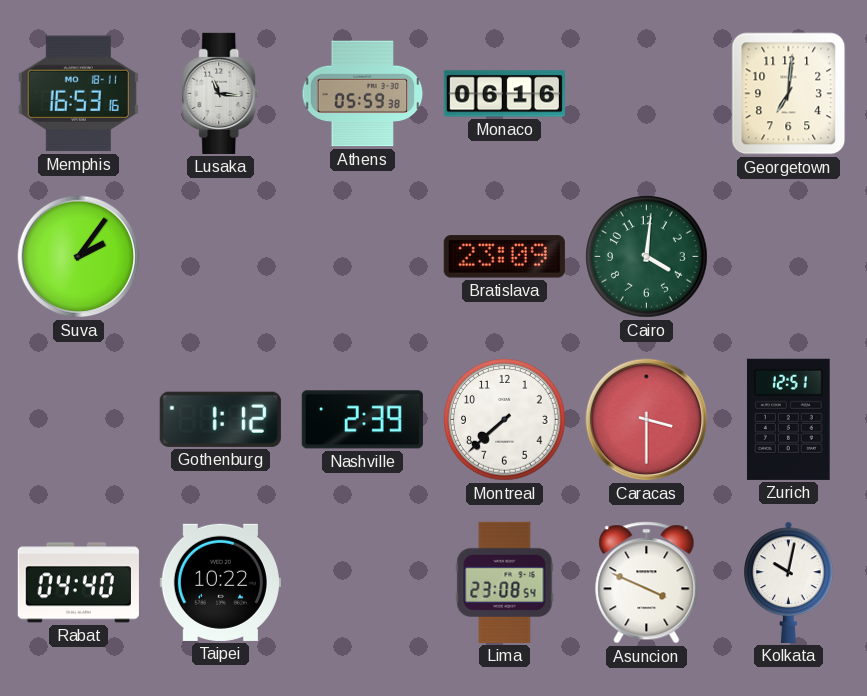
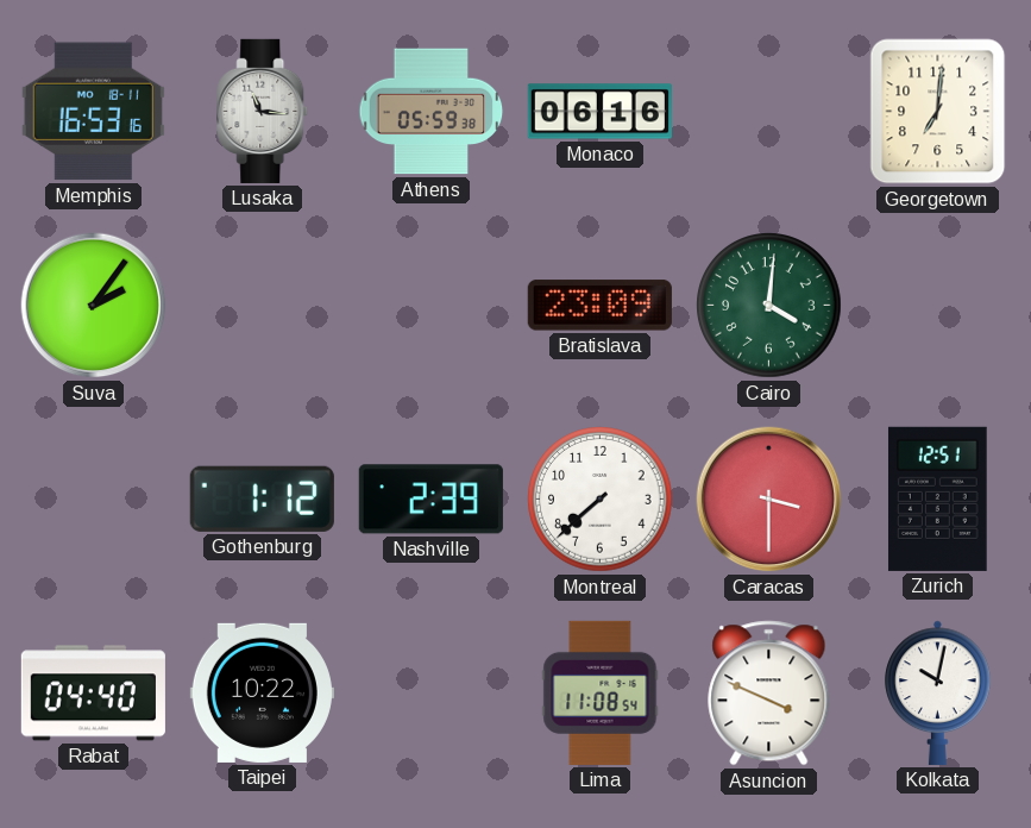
Lima: 23:08 -> 11:08 (601, 692)
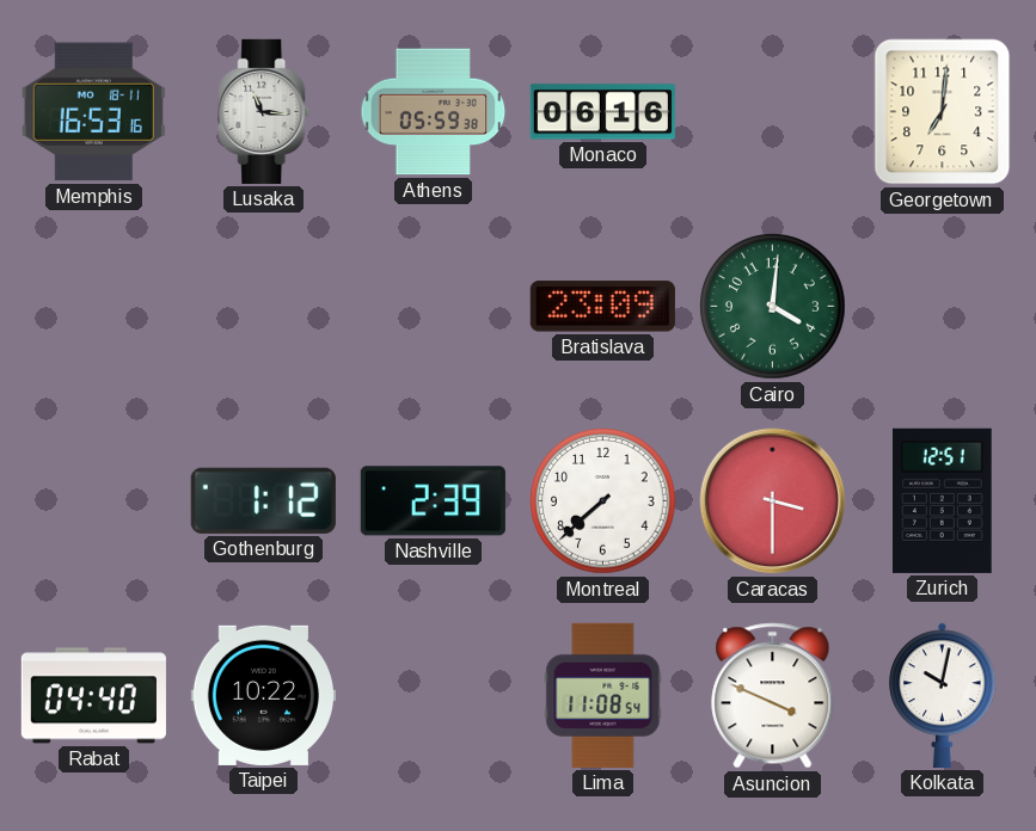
Suva: 2:06 -> none (94, 306)
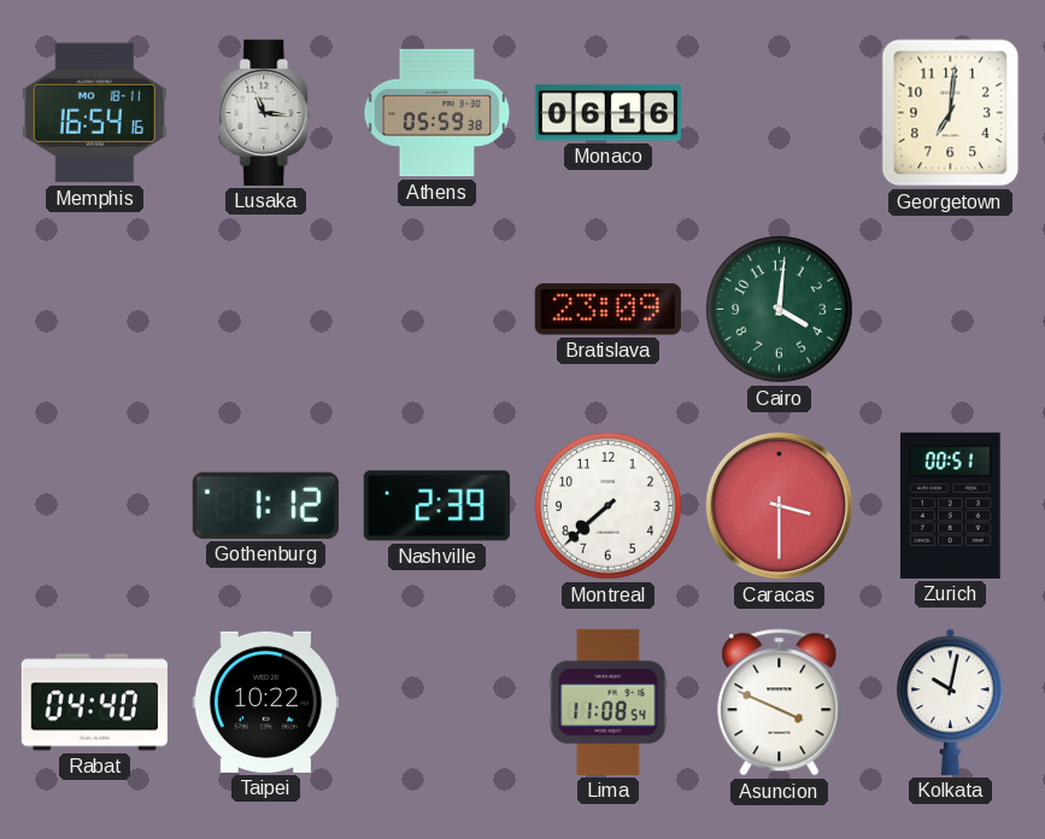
Memphis: 16:53 -> 16:54 (94, 113)
Zurich: 12:51 -> 00:51 (950, 505)
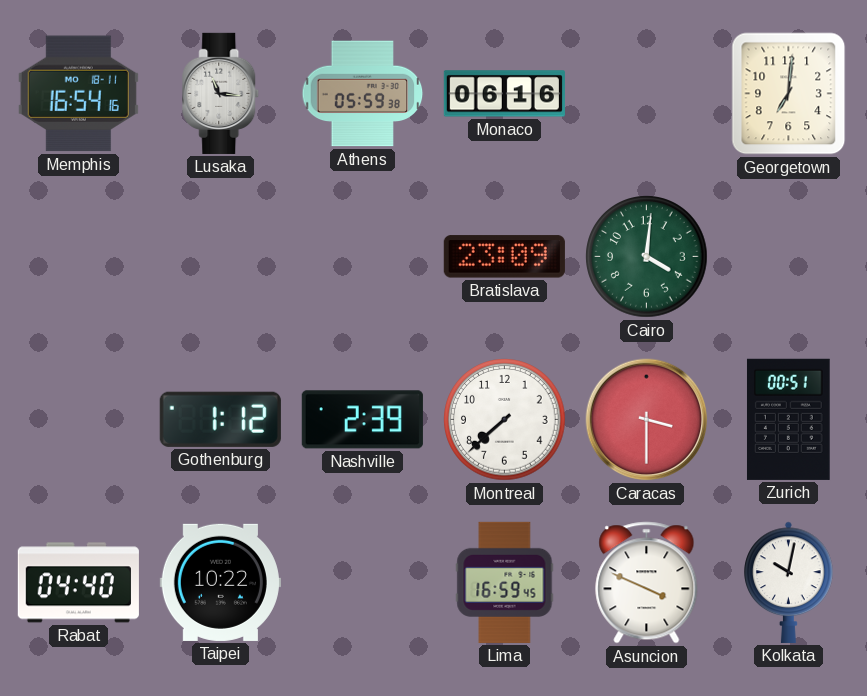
Lima: 11:08 -> 16:59 (505, 582)
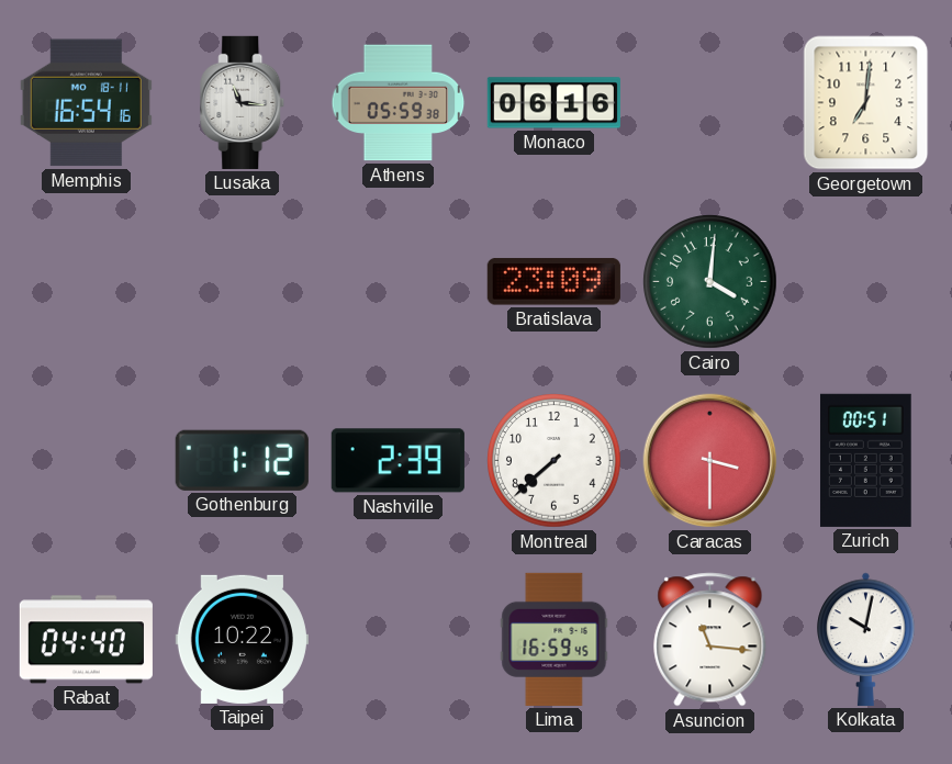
Asuncion: 3:49 -> 11:16 (710, 640)
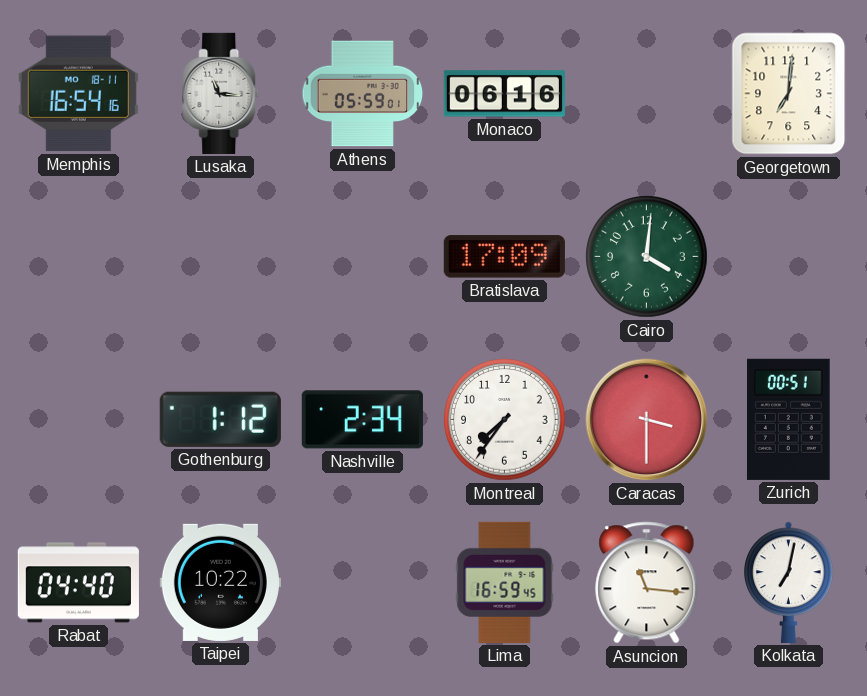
Athens: 05:59:38 -> 05:59:01 (363, 94)
Bratislava: 23:09 -> 17:09 (504, 257)
Nashville: 2:39 -> 2:34 (362, 420)
Montreal: 7:38 -> 7:36 (505, 420)
Kolkata: 10:02 -> 7:02 (789, 582)
